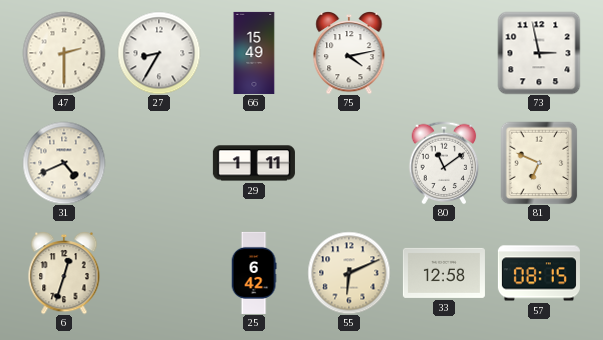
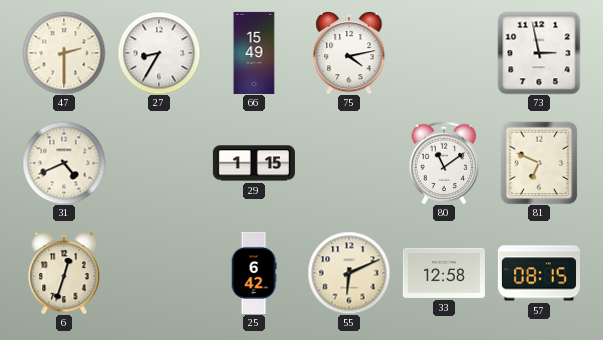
29: 1:11 -> 1:15 (254, 163)
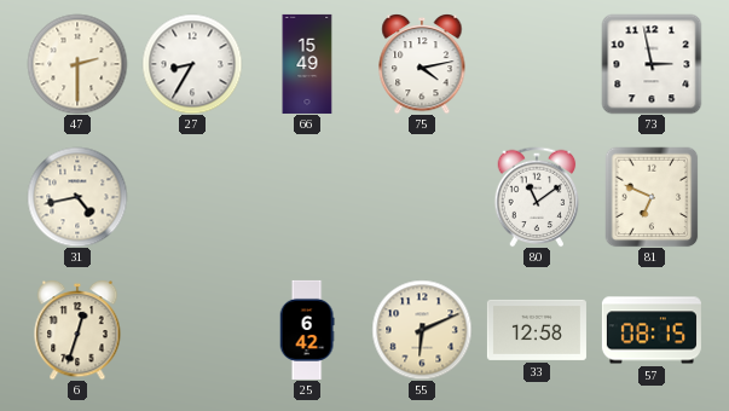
31: 4:41 -> 4:43 (77, 197)
29: 1:15 -> none (254, 163)
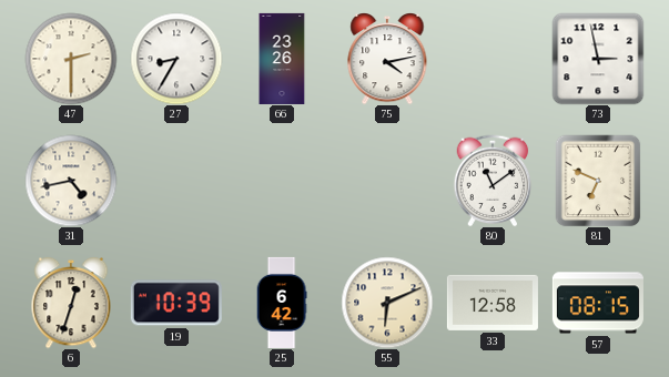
66: 15:49 -> 23:26 (282, 59)
19: none -> 10:39 (176, 303)
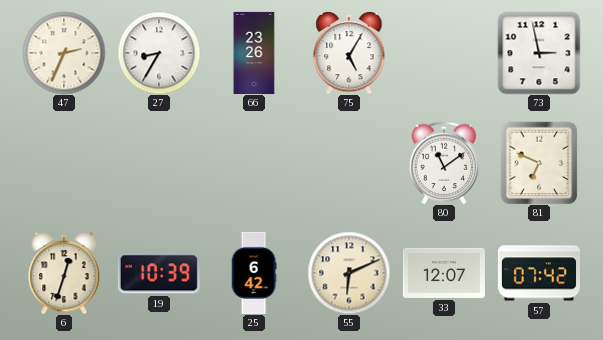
47: 2:30 -> 2:34 (64, 53)
75: 4:13 -> 5:05 (349, 53)
31: 4:43 -> none (71, 181)
33: 12:58 -> 12:07 (444, 273)
57: 08:15 -> 07:42 (539, 273)
